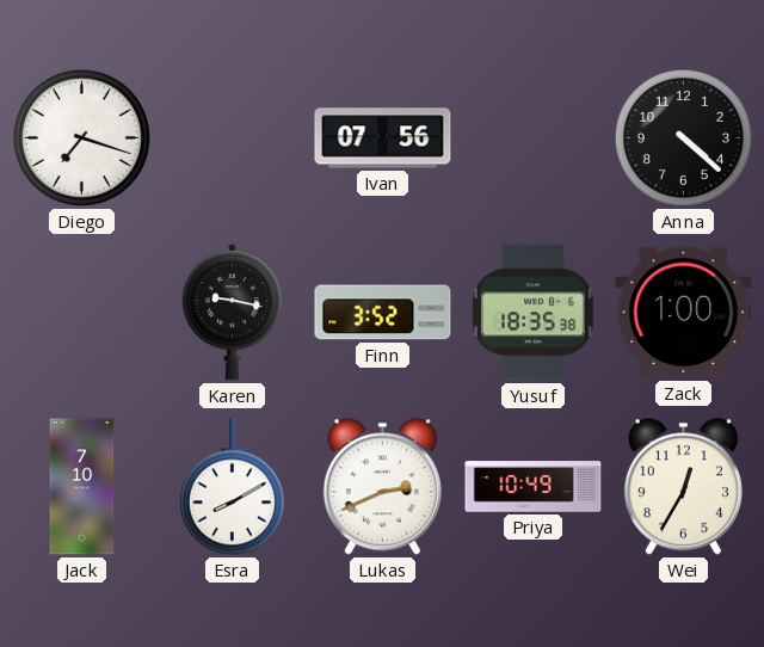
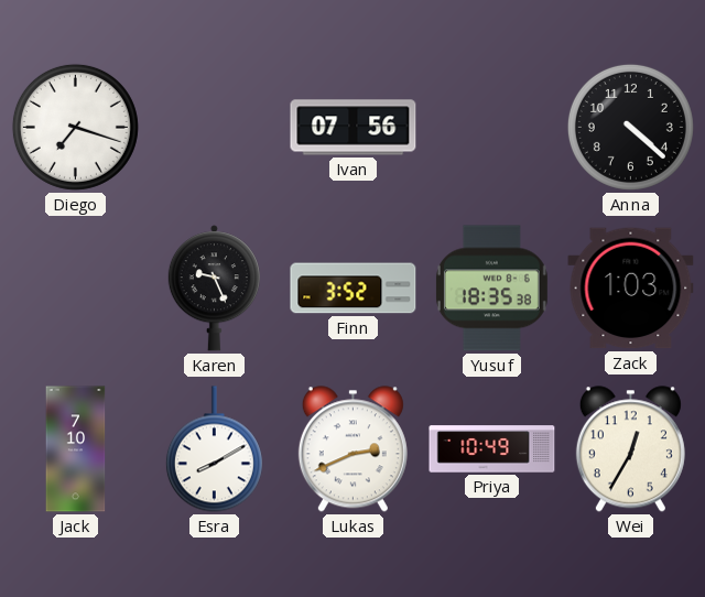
Karen: 9:17 -> 9:26 (214, 289)
Zack: 1:00 -> 1:03 (631, 289)
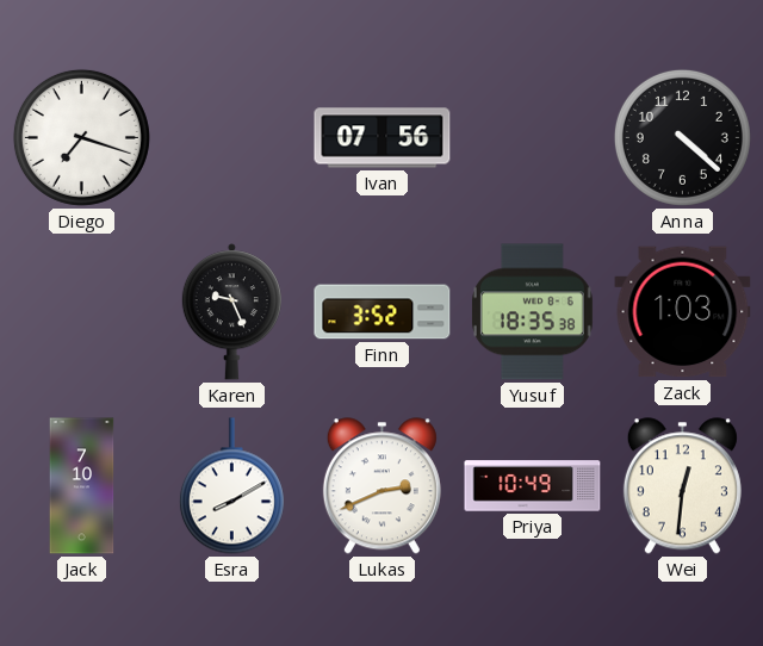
Wei: 12:35 -> 12:31 (682, 486)
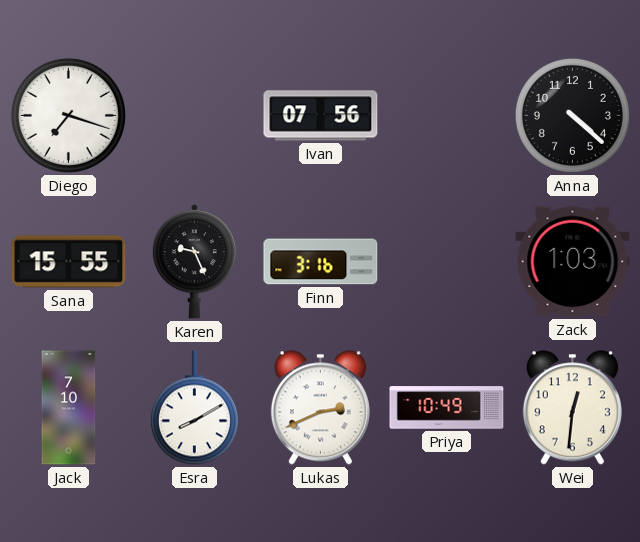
Sana: none -> 15:55 (69, 262)
Finn: 3:52 -> 3:16 (321, 262)
Yusuf: 18:35 -> none (532, 312)
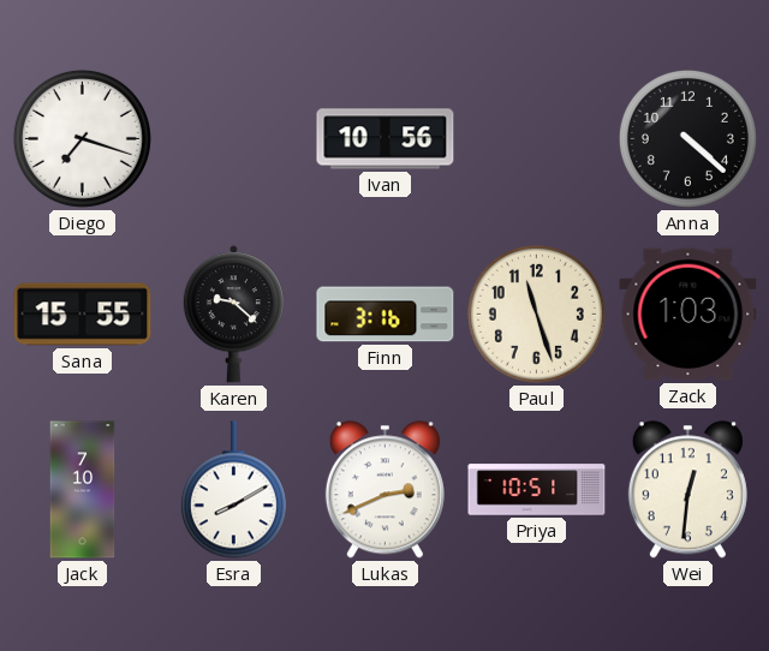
Ivan: 07:56 -> 10:56 (386, 139)
Karen: 9:26 -> 9:22 (233, 315)
Paul: none -> 11:27 (536, 313)
Priya: 10:49 -> 10:51 (537, 490)
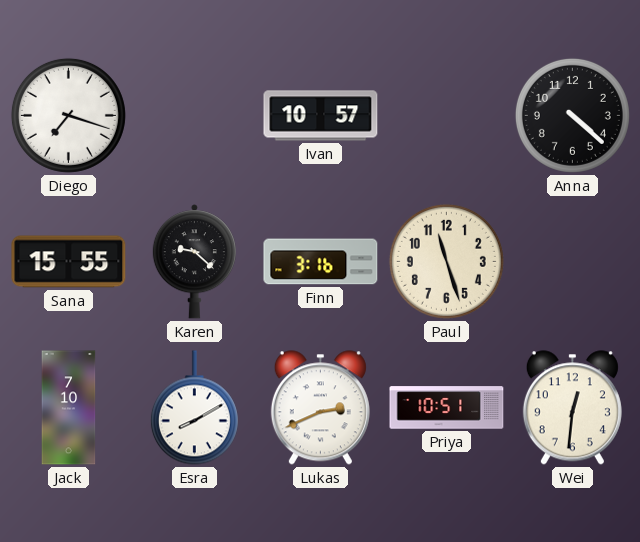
Ivan: 10:56 -> 10:57 (321, 116)
Zack: 1:03 -> none (688, 315)
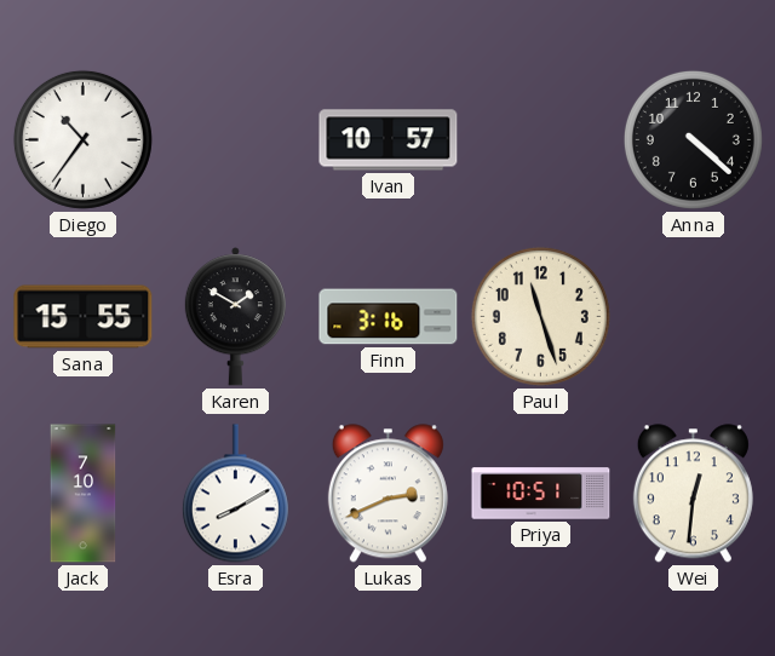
Diego: 7:18 -> 10:36 (82, 139)
Karen: 9:22 -> 1:50 (235, 317)
